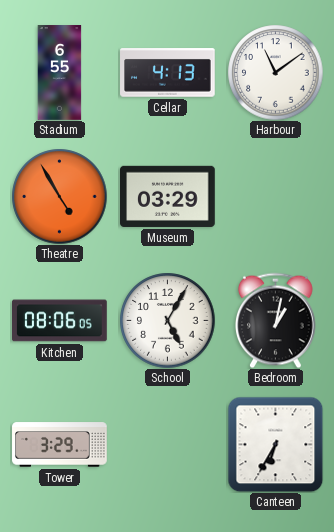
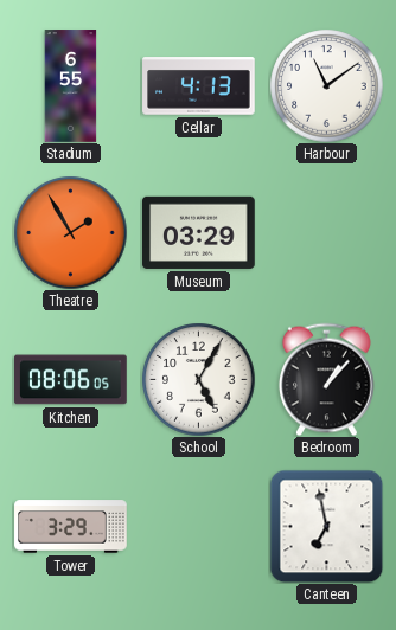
Theatre: 4:55 -> 1:55 (70, 232)
Bedroom: 1:02 -> 1:07 (327, 379)
Canteen: 6:35 -> 6:58 (326, 526)
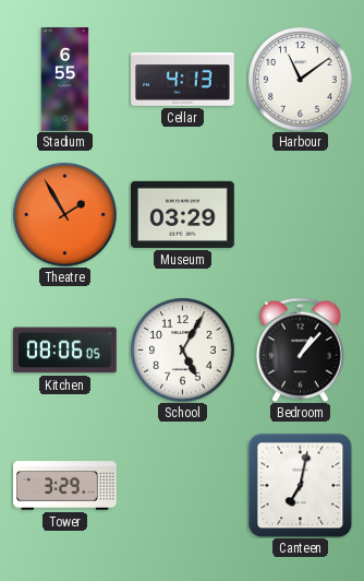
Canteen: 6:58 -> 7:02 (300, 485)
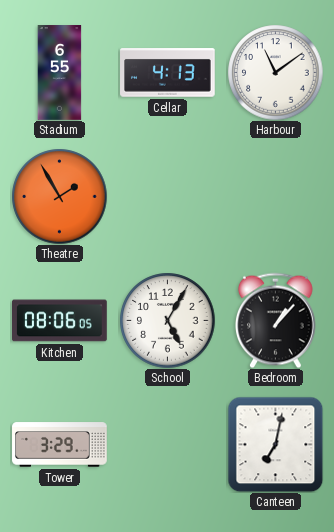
Museum: 03:29 -> none (183, 214)
